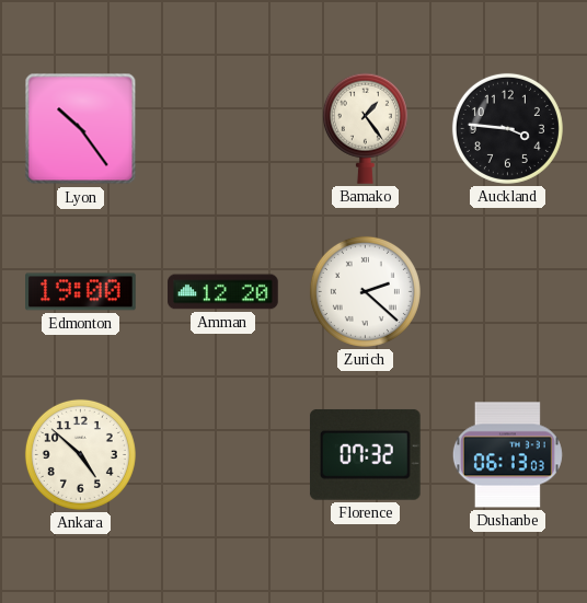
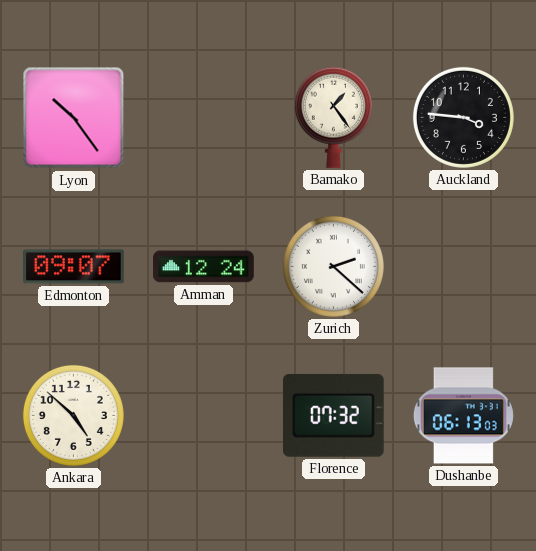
Edmonton: 19:00 -> 09:07 (74, 267)
Amman: 12:20 -> 12:24 (204, 267)
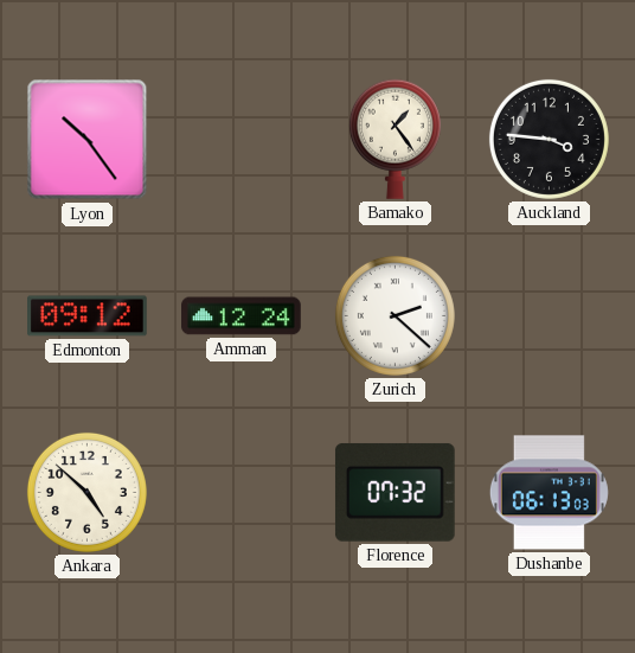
Edmonton: 09:07 -> 09:12 (88, 316)
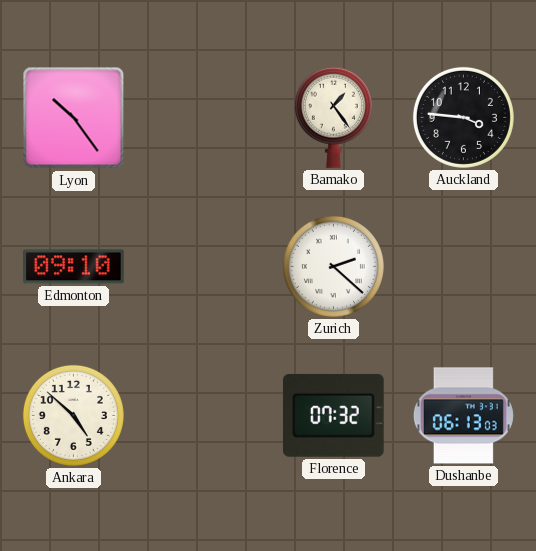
Edmonton: 09:12 -> 09:10 (74, 267)
Amman: 12:24 -> none (242, 316)
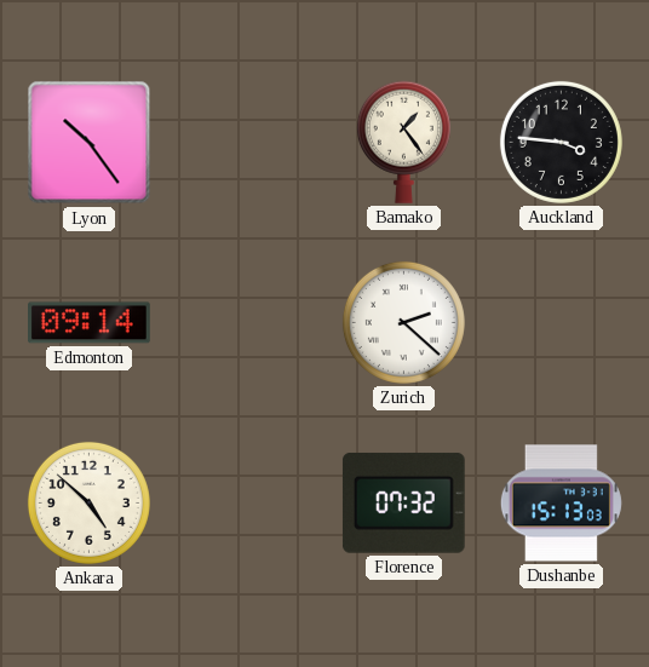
Edmonton: 09:10 -> 09:14 (90, 323)
Dushanbe: 06:13 -> 15:13 (561, 504)
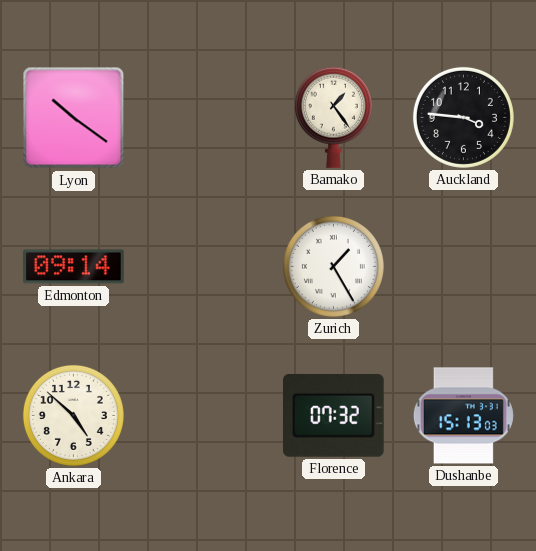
Lyon: 10:24 -> 10:21 (74, 118)
Zurich: 2:22 -> 1:25 (333, 266)
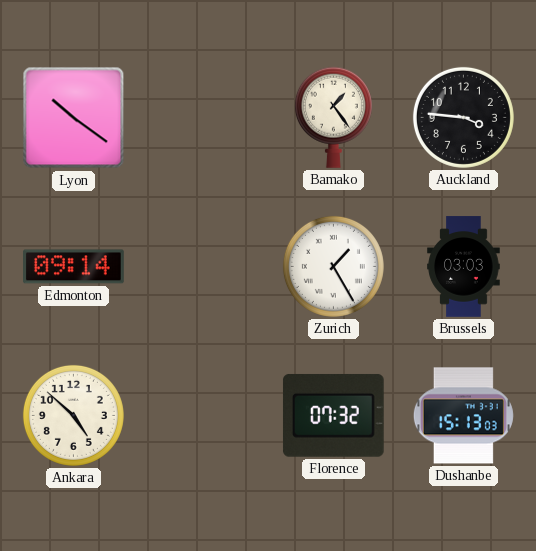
Brussels: none -> 03:03 (464, 267)
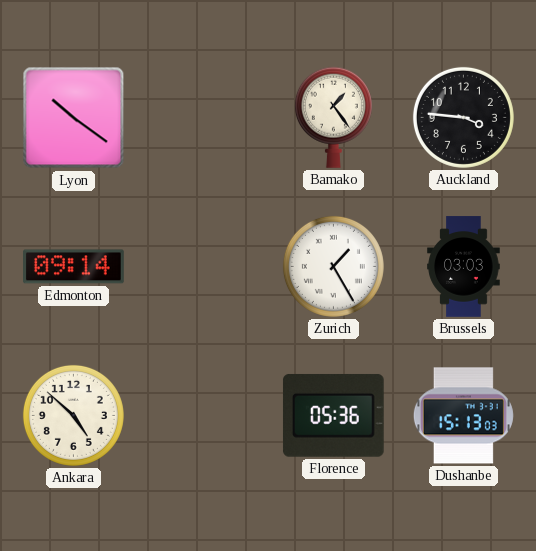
Florence: 07:32 -> 05:36 (333, 415)
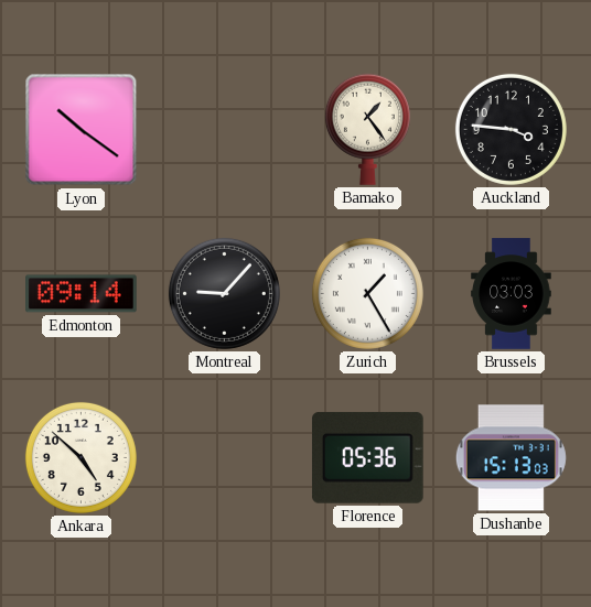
Montreal: none -> 9:07 (224, 293)
